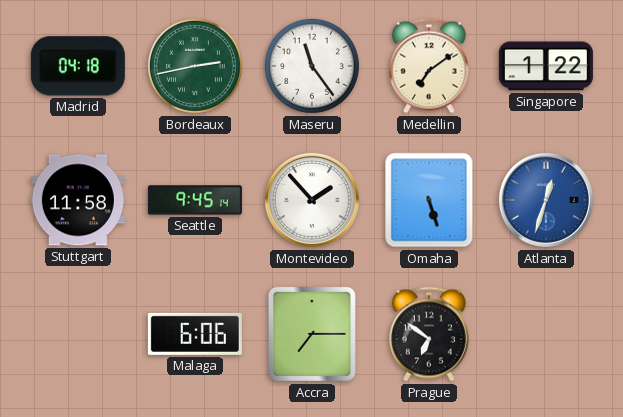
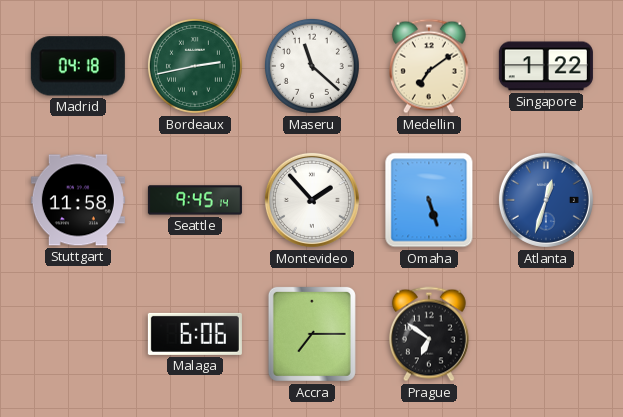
Maseru: 11:24 -> 11:22 (312, 66)
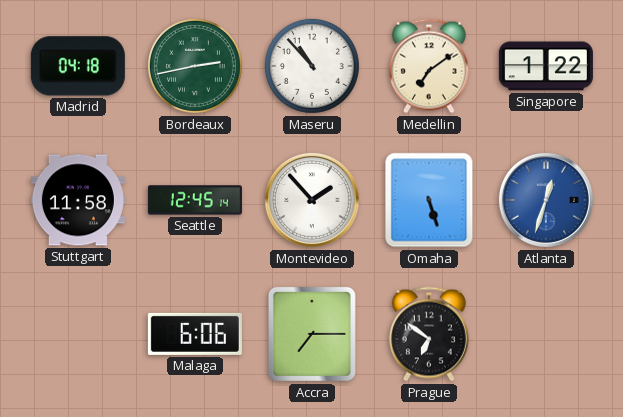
Maseru: 11:22 -> 10:53 (312, 66)
Seattle: 9:45 -> 12:45 (195, 200)
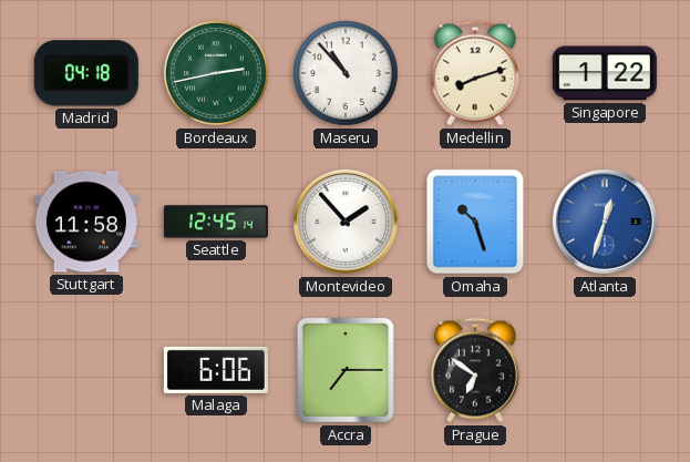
Medellin: 7:09 -> 8:12 (475, 73)
Omaha: 5:27 -> 10:27 (475, 222)
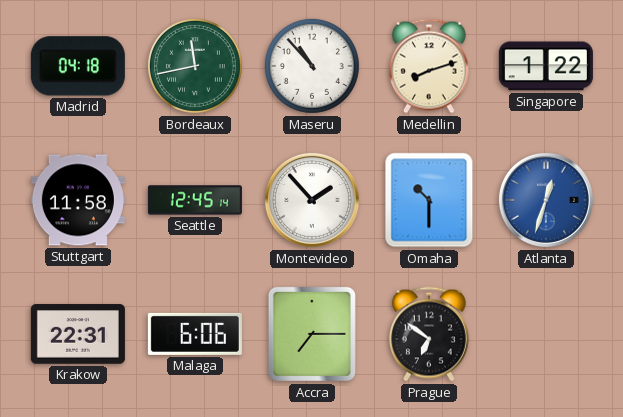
Bordeaux: 2:43 -> 11:43 (195, 66)
Omaha: 10:27 -> 10:30 (429, 200)
Krakow: none -> 22:31 (78, 334)
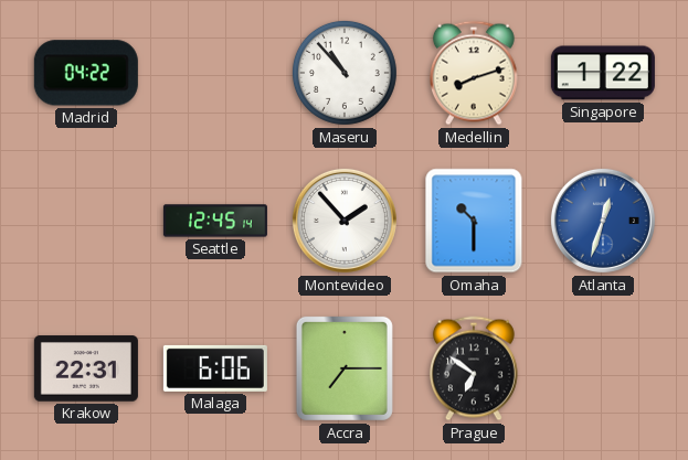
Madrid: 04:18 -> 04:22 (86, 73)
Bordeaux: 11:43 -> none (195, 66)
Stuttgart: 11:58 -> none (78, 200)
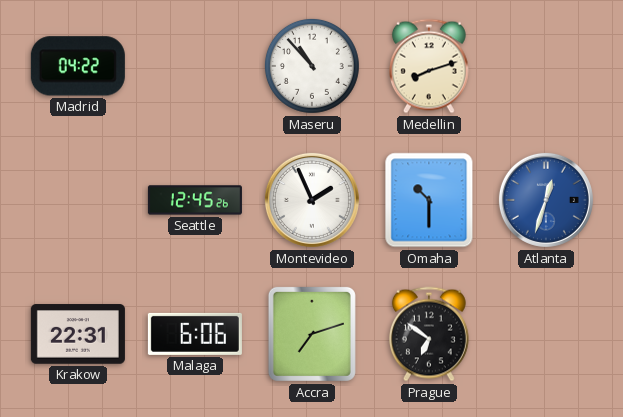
Singapore: 1:22 -> none (603, 73)
Seattle: 12:45:14 -> 12:45:26 (195, 200)
Montevideo: 1:53 -> 1:56 (312, 200)
Accra: 7:15 -> 7:12 (312, 334)
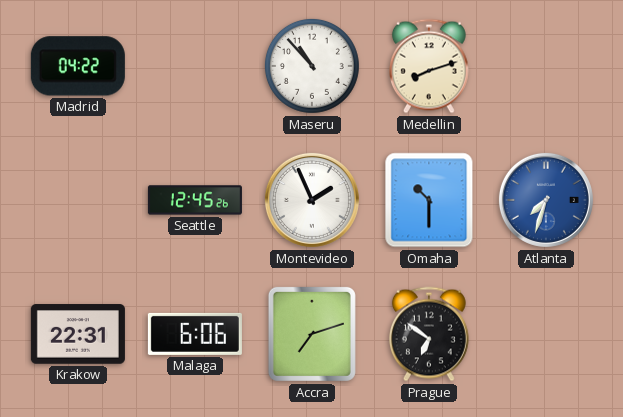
Atlanta: 12:33 -> 7:33 (546, 200)
